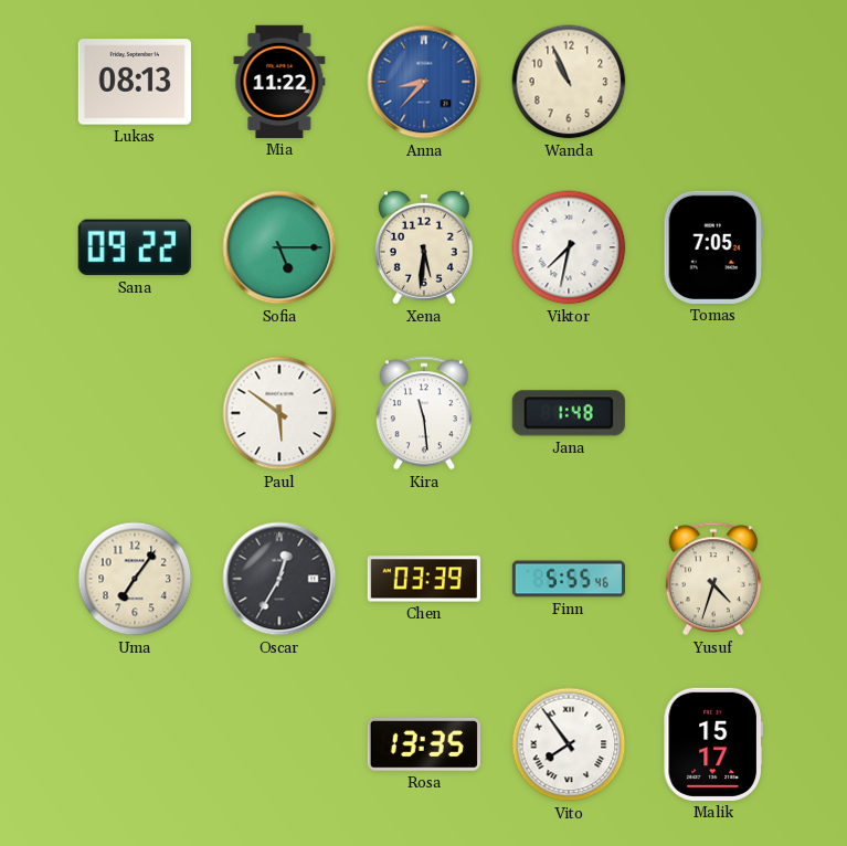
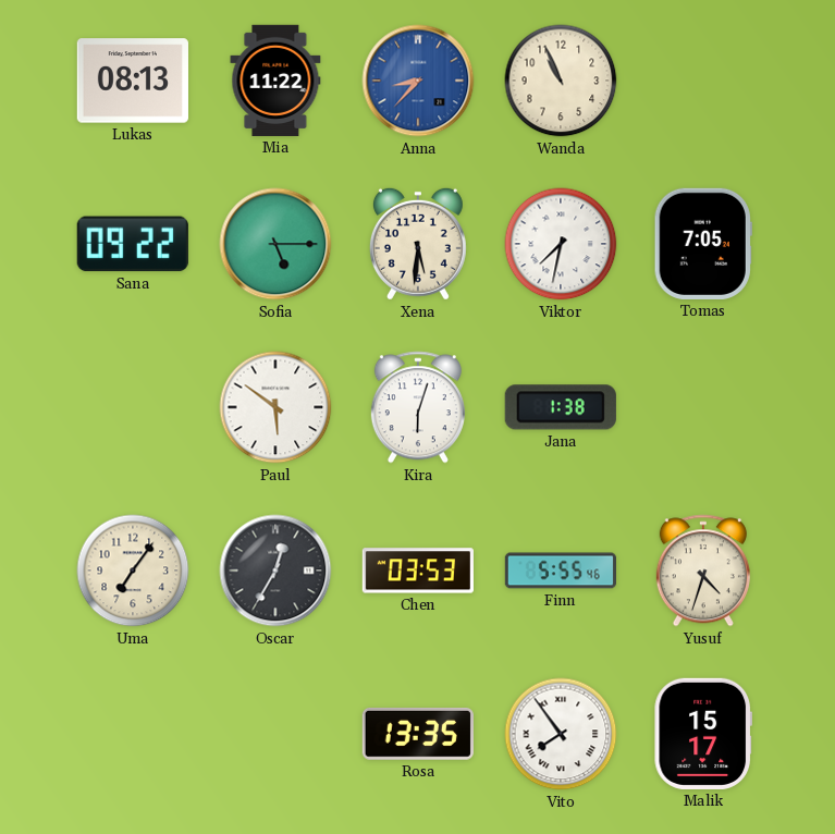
Kira: 11:29 -> 6:03 (418, 407)
Jana: 1:48 -> 1:38 (561, 407)
Chen: 03:39 -> 03:53 (418, 571)
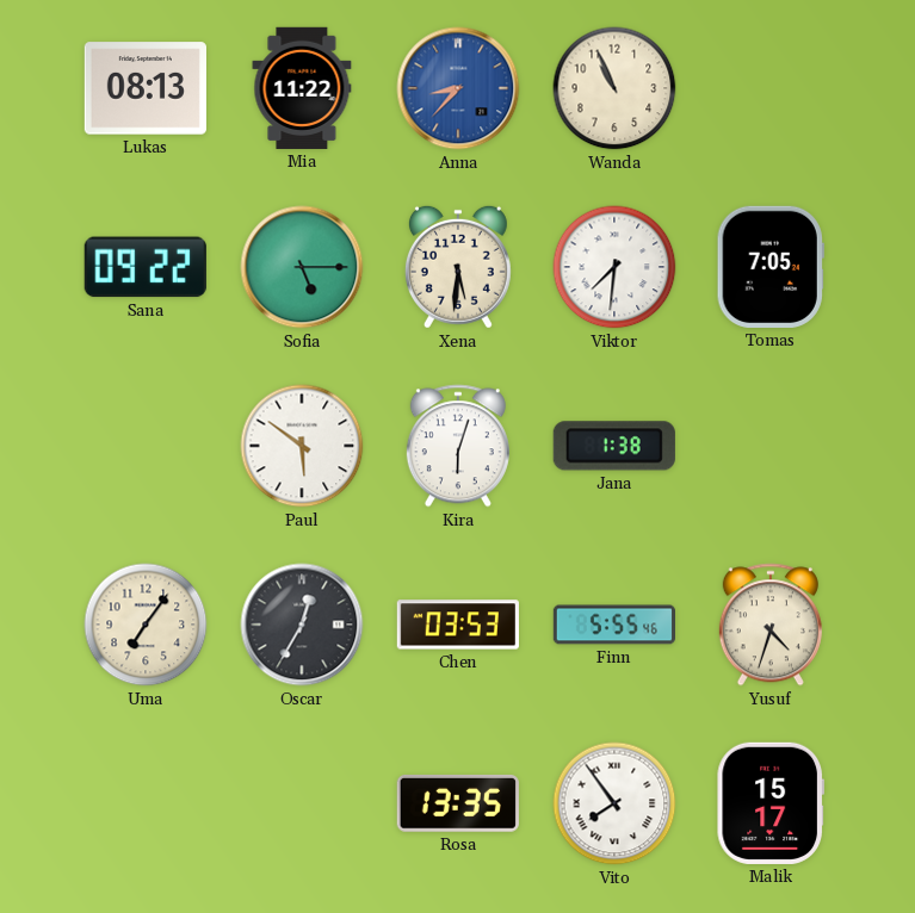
Viktor: 7:32 -> 7:31 (614, 267)
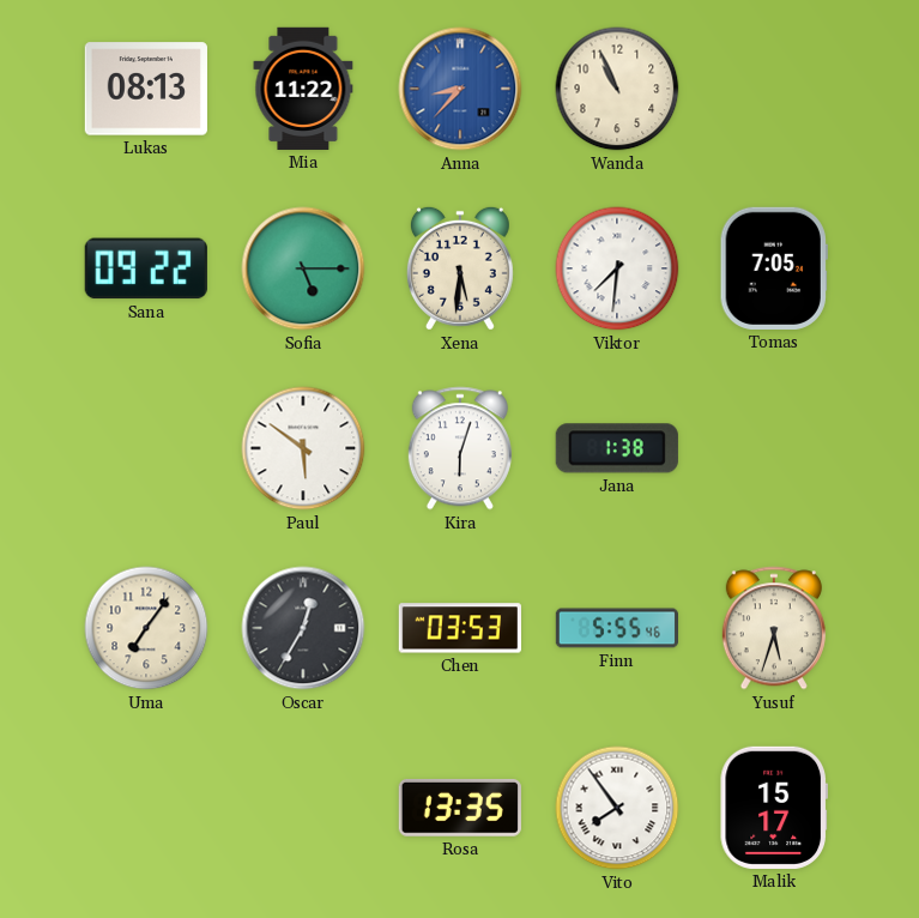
Yusuf: 4:33 -> 5:33 (774, 628)
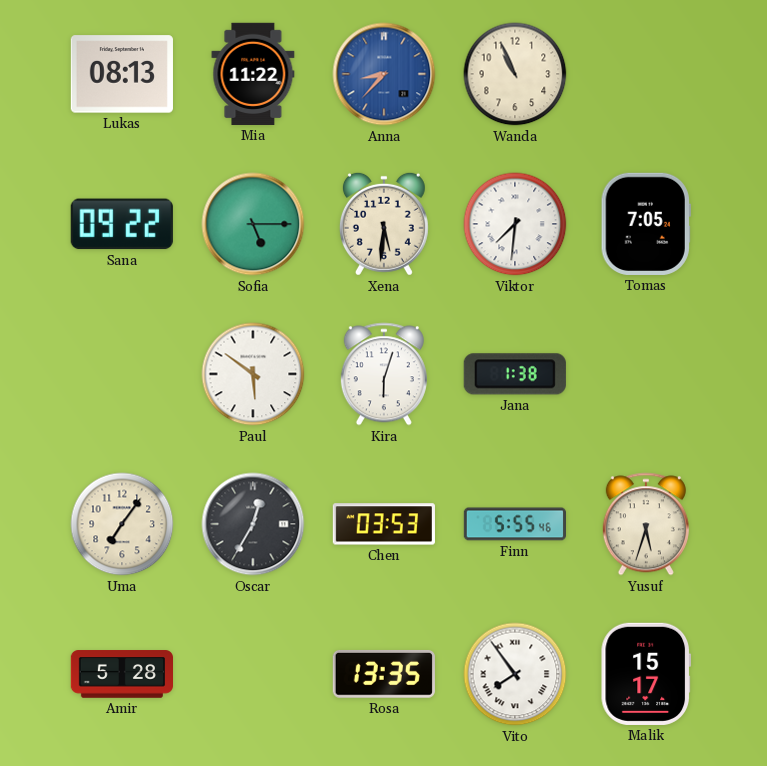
Amir: none -> 5:28 (121, 674)
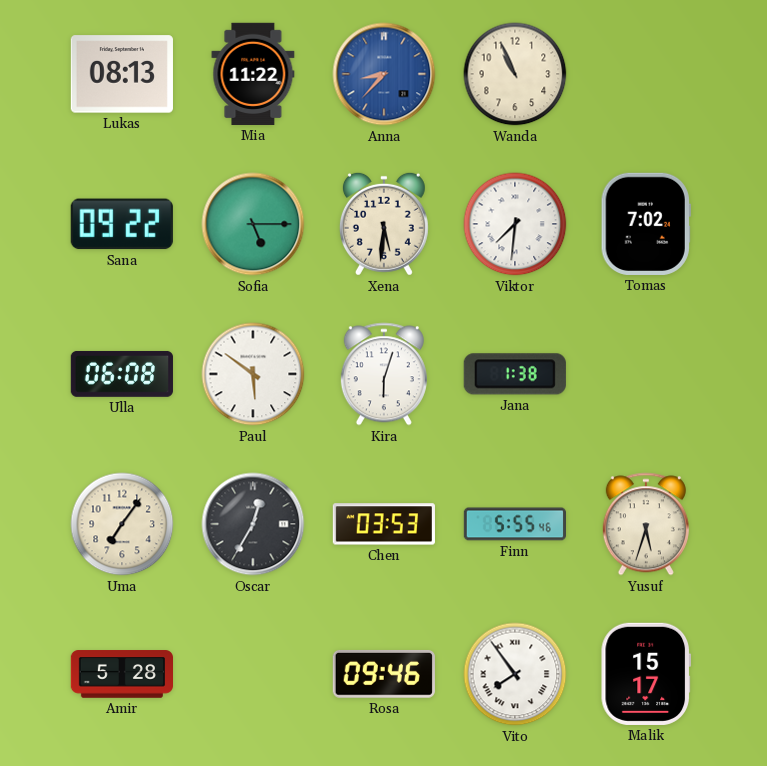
Tomas: 7:05 -> 7:02 (646, 224)
Ulla: none -> 06:08 (122, 374)
Rosa: 13:35 -> 09:46 (384, 674)
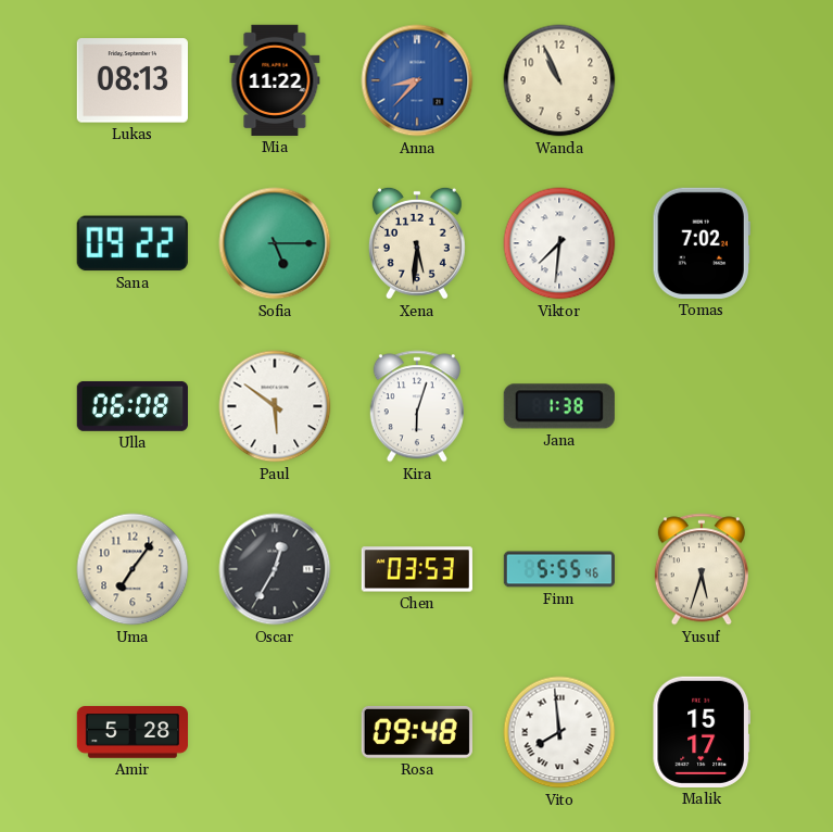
Rosa: 09:46 -> 09:48 (417, 732)
Vito: 7:54 -> 7:59 (559, 732)
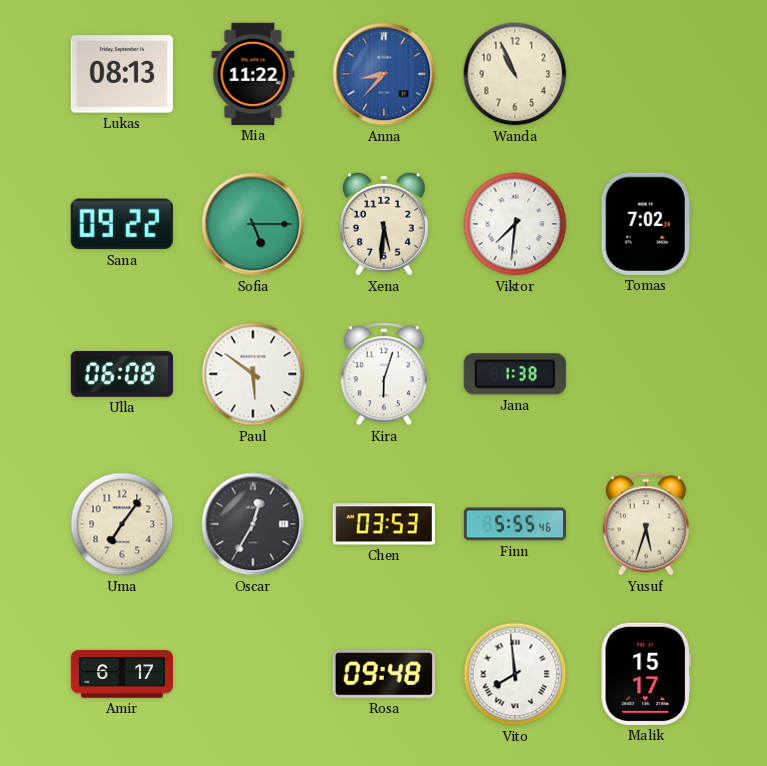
Amir: 5:28 -> 6:17 (121, 674)
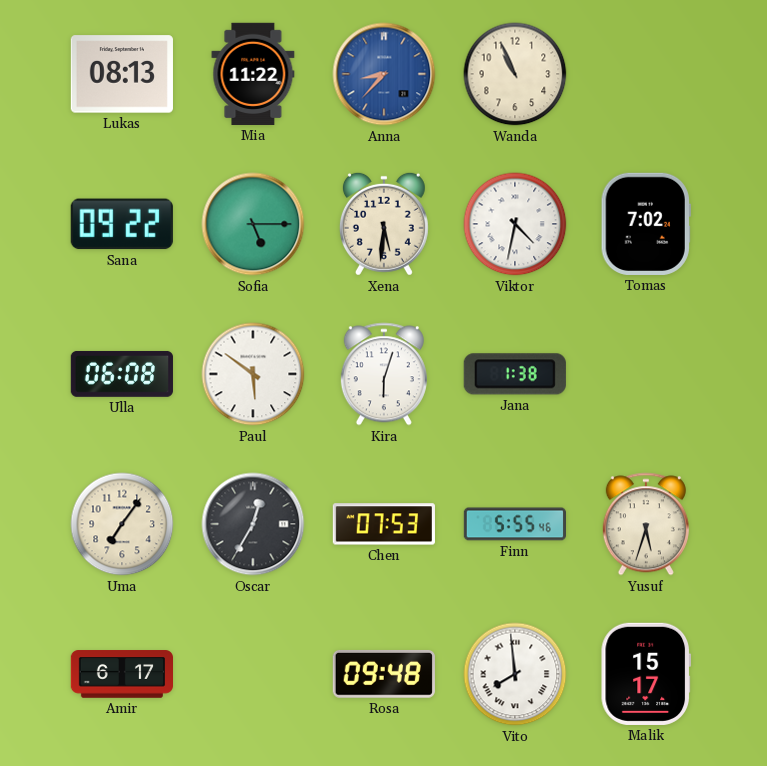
Viktor: 7:31 -> 4:32 (515, 224)
Chen: 03:53 -> 07:53 (384, 524)
